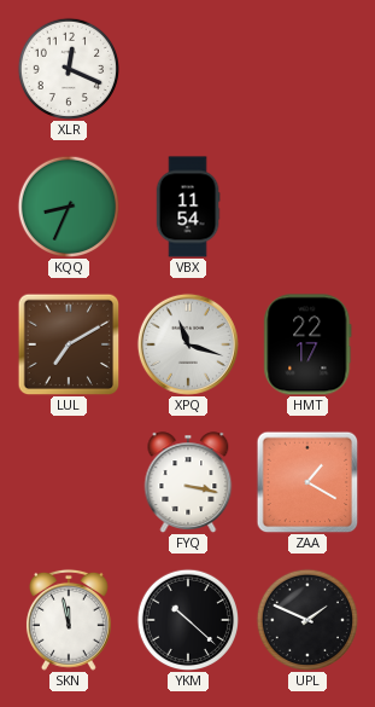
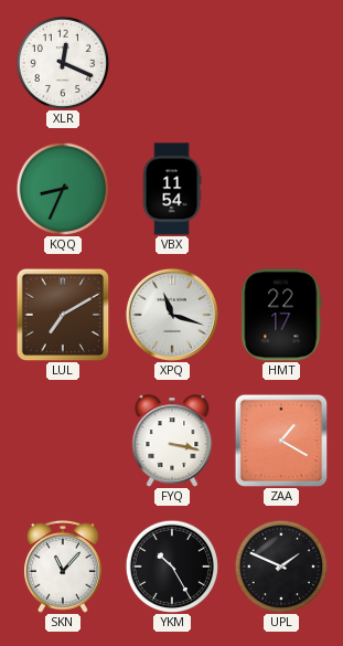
SKN: 11:58 -> 11:07 (63, 566)
YKM: 10:22 -> 10:25 (171, 565)
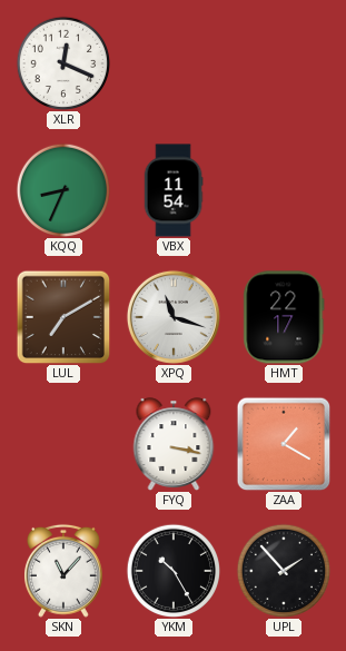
UPL: 1:49 -> 1:53 (283, 570)
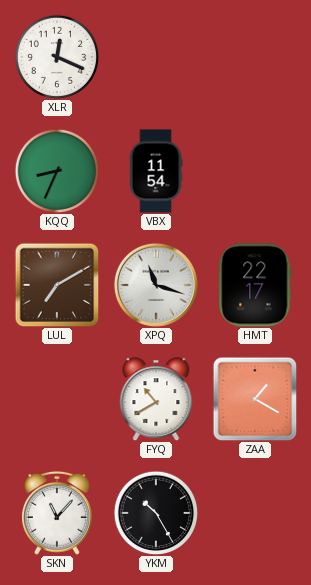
FYQ: 3:17 -> 10:40 (156, 399)
UPL: 1:53 -> none (283, 570)
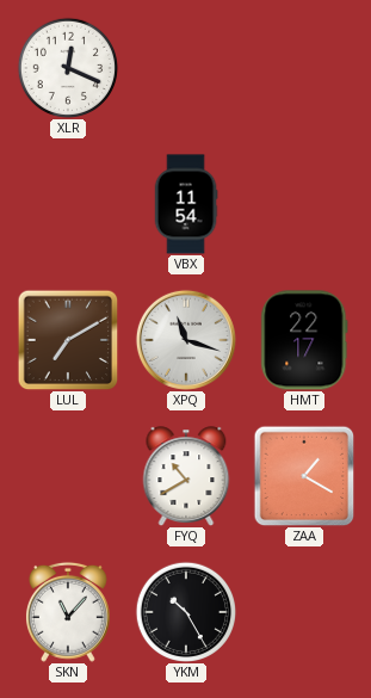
KQQ: 8:34 -> none (56, 170)
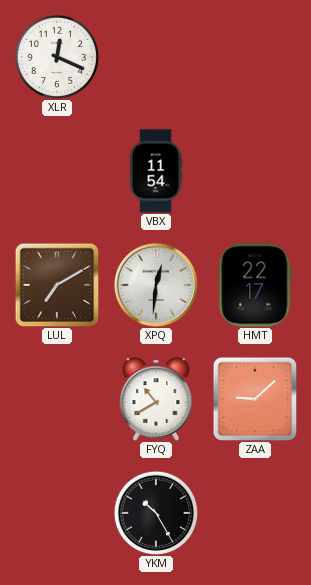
XPQ: 11:18 -> 12:31 (156, 285)
ZAA: 1:20 -> 9:08 (255, 399)
SKN: 11:07 -> none (68, 612)
